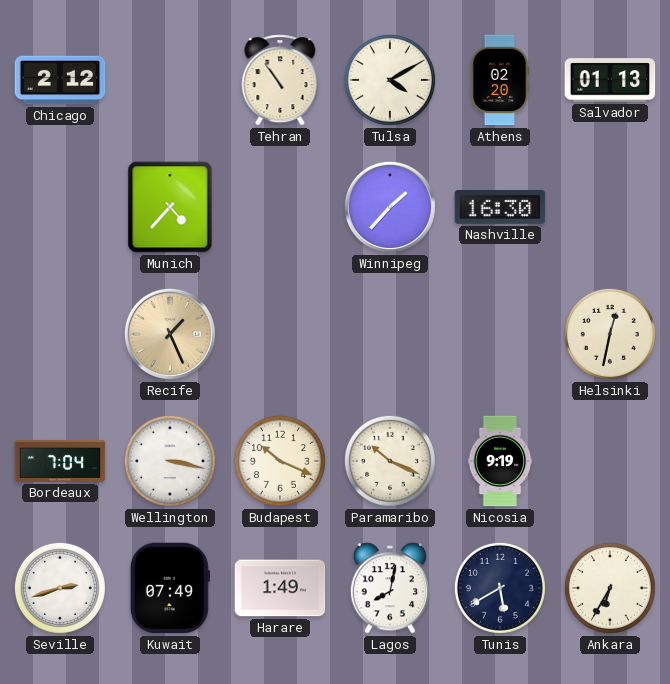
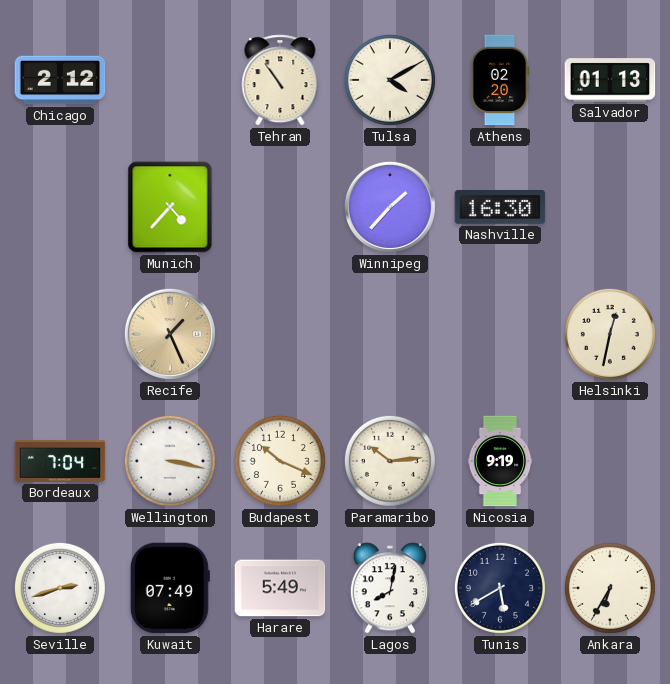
Paramaribo: 10:19 -> 10:14 (390, 461)
Harare: 1:49 -> 5:49 (280, 588)
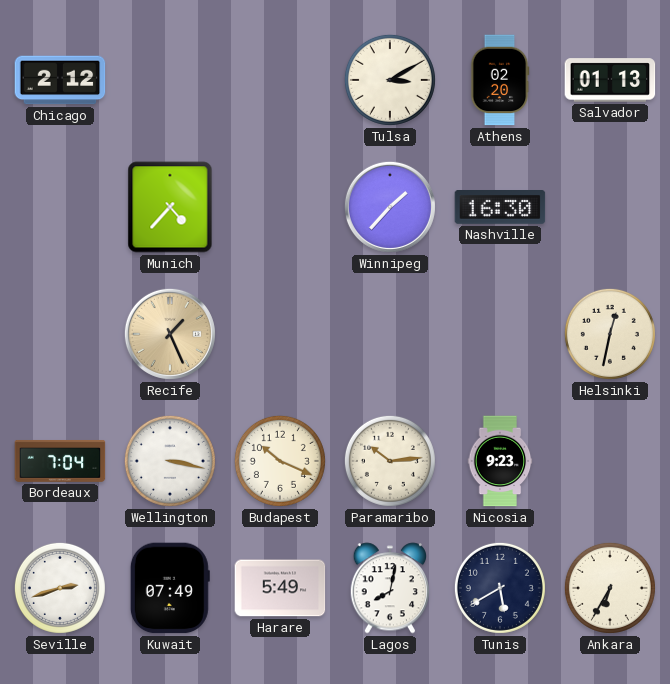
Tehran: 10:54 -> none (280, 80)
Tulsa: 4:10 -> 3:10 (390, 80)
Nicosia: 9:19 -> 9:23 (500, 461)
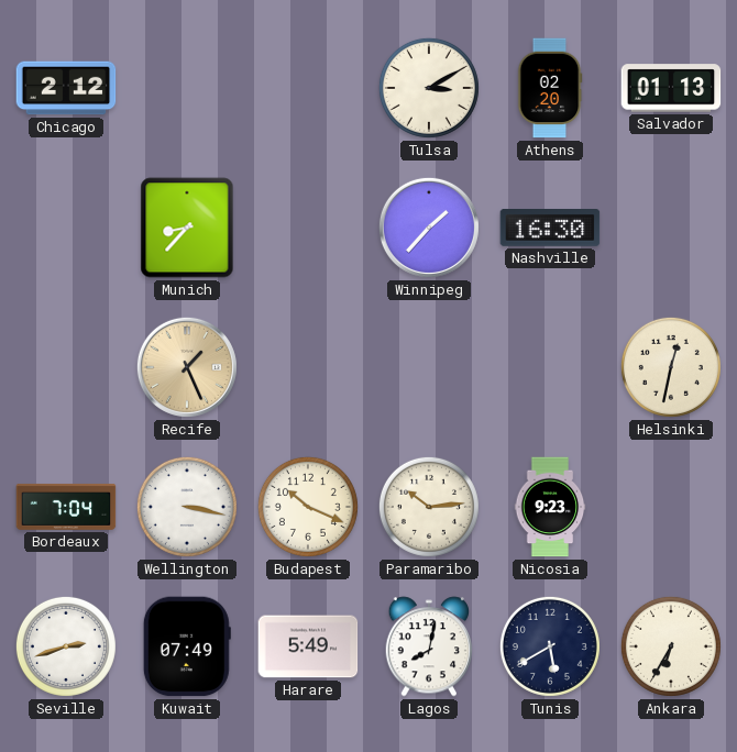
Munich: 4:37 -> 8:37 (187, 228)
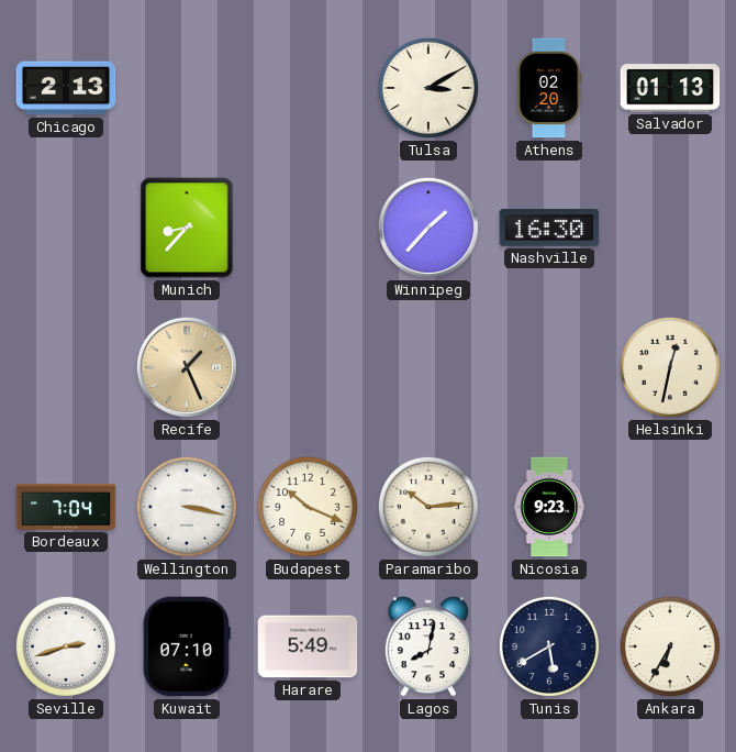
Chicago: 2:12 -> 2:13 (66, 88)
Kuwait: 07:49 -> 07:10 (187, 646)
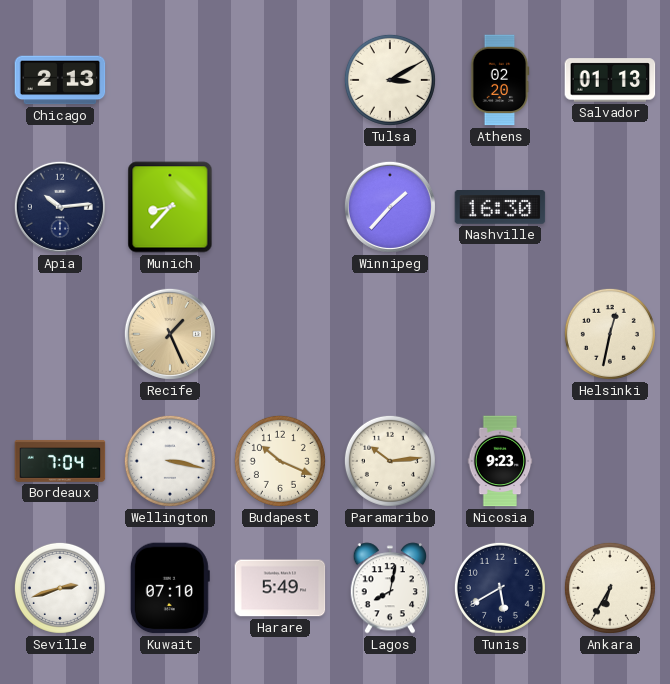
Apia: none -> 10:14 (60, 207)
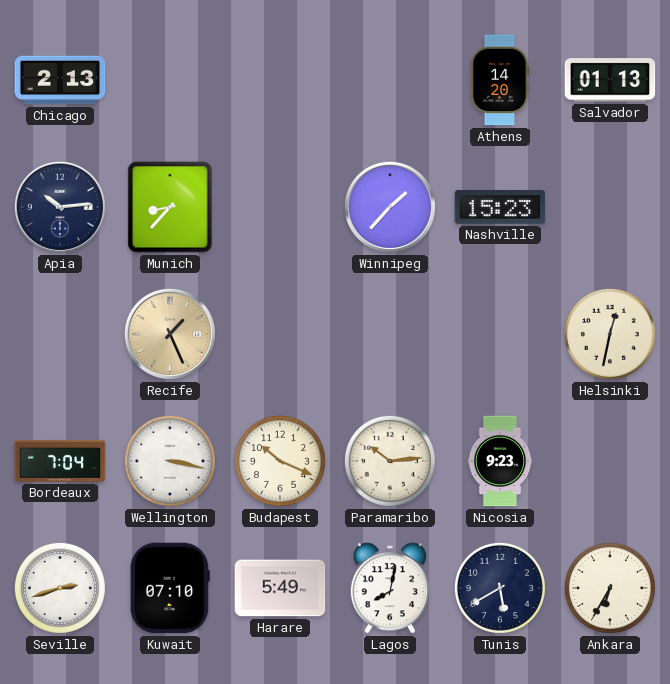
Tulsa: 3:10 -> none (390, 80)
Athens: 02:20 -> 14:20 (500, 80)
Nashville: 16:30 -> 15:23 (500, 208)
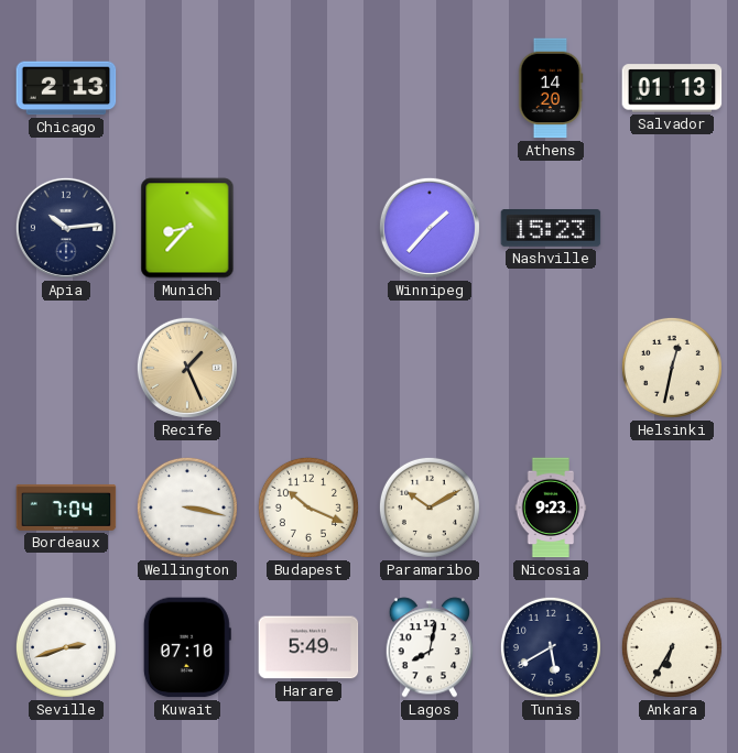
Paramaribo: 10:14 -> 10:10 (430, 508)
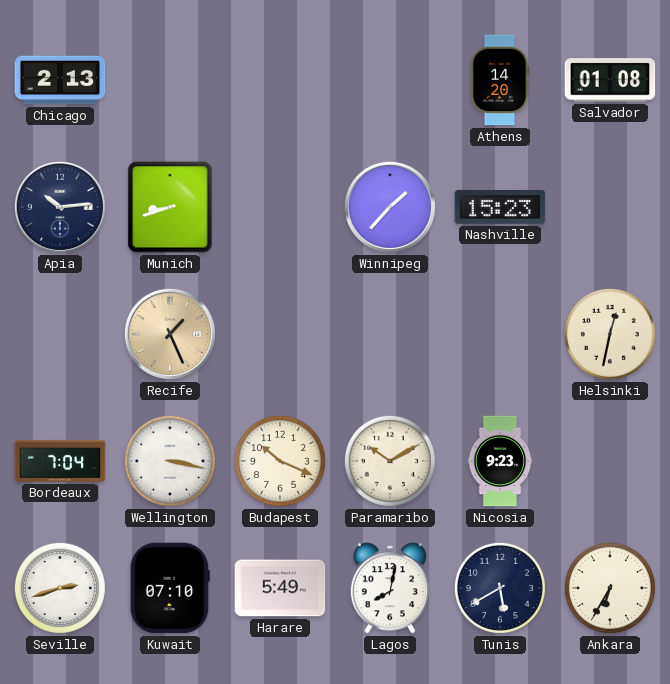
Salvador: 01:13 -> 01:08 (610, 80)
Munich: 8:37 -> 8:42 (170, 207)
